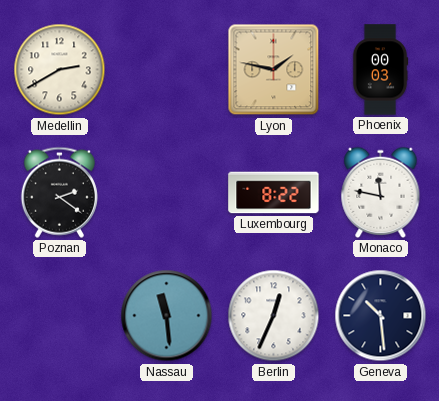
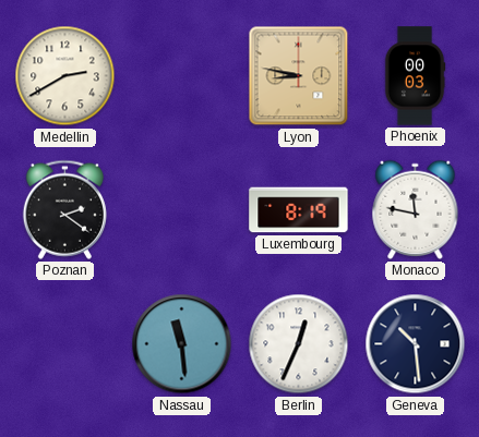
Lyon: 1:47 -> 8:47 (299, 76)
Luxembourg: 8:22 -> 8:19 (299, 210)
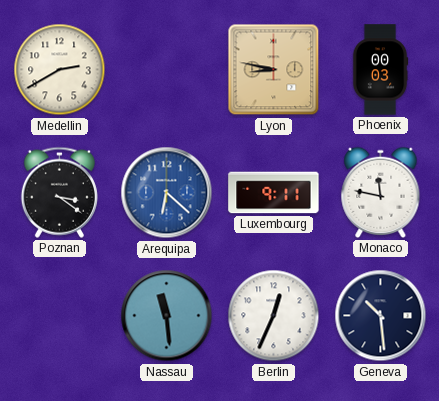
Poznan: 2:21 -> 3:21 (59, 192)
Arequipa: none -> 6:22 (167, 193)
Luxembourg: 8:19 -> 9:11 (274, 193)
